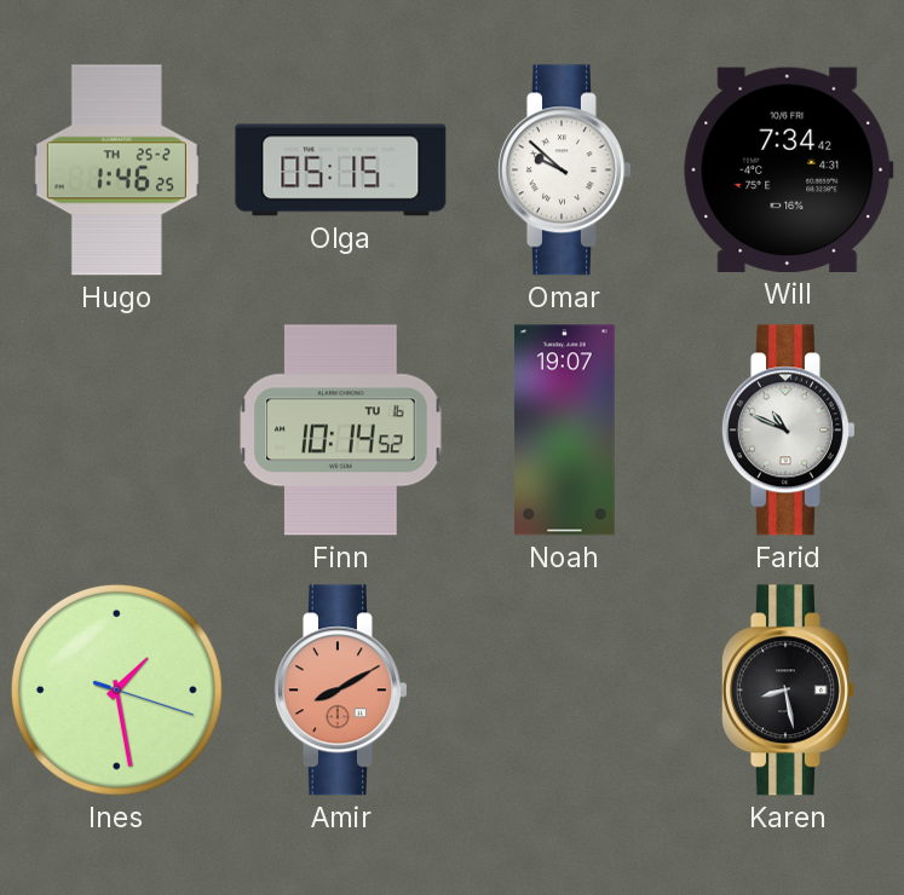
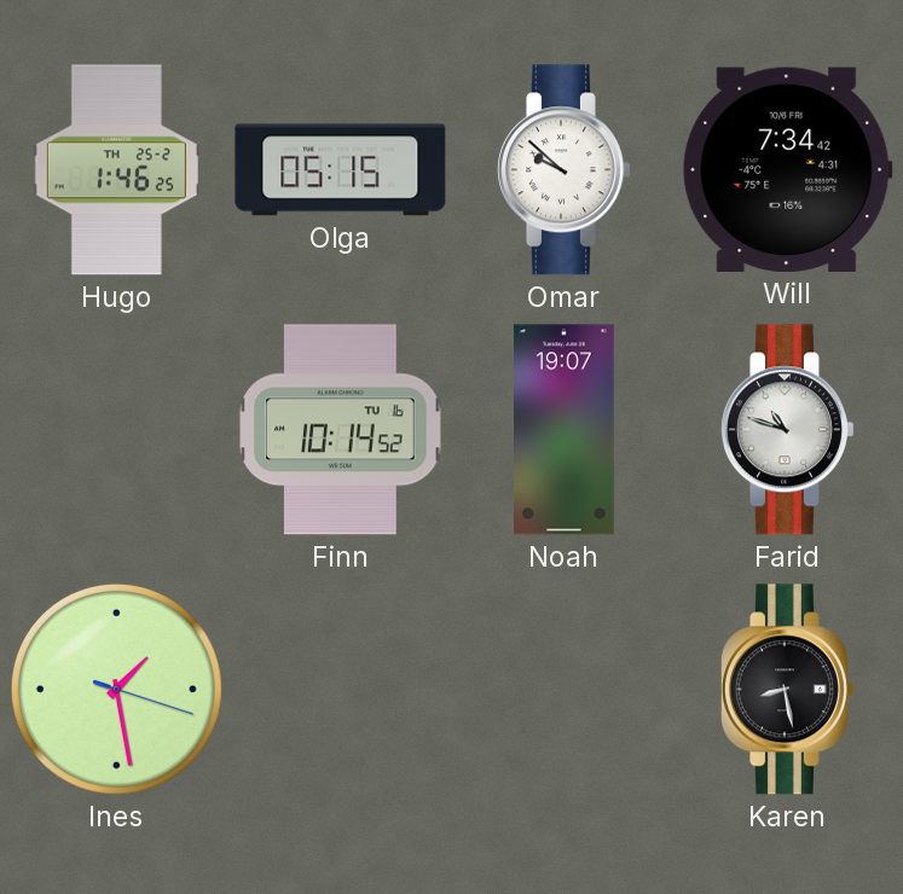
Farid: 10:49 -> 10:48 (787, 430)
Amir: 8:10 -> none (340, 691)
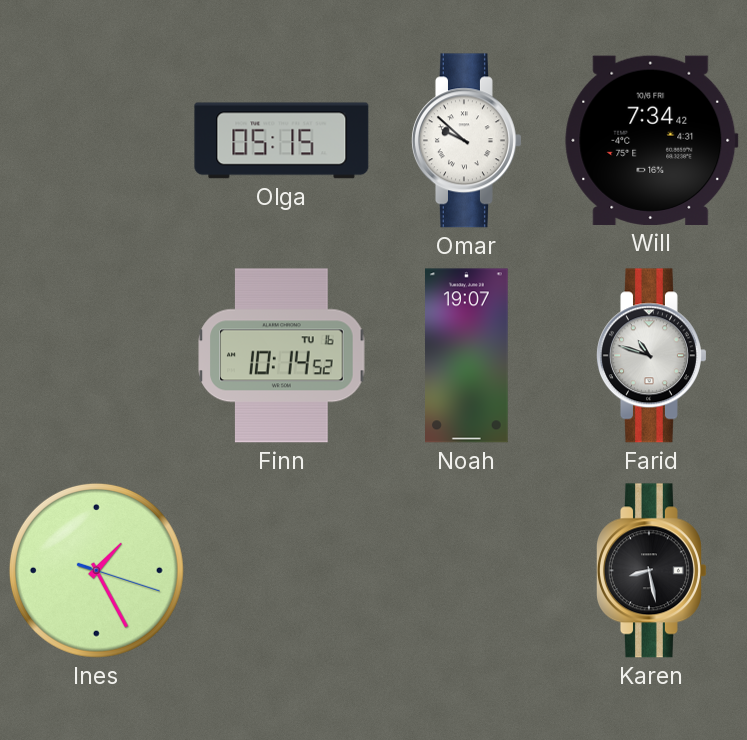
Hugo: 1:46 -> none (116, 170)
Ines: 1:28 -> 1:25 (96, 570)
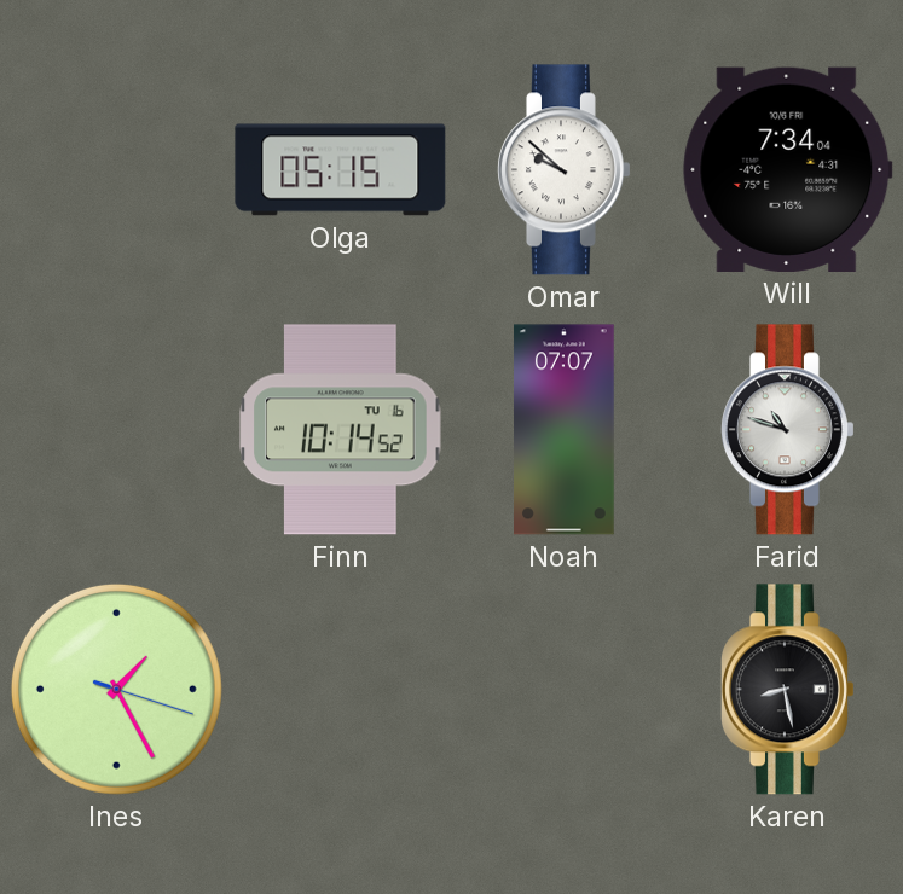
Will: 7:34:42 -> 7:34:04 (788, 169)
Noah: 19:07 -> 07:07 (565, 430)
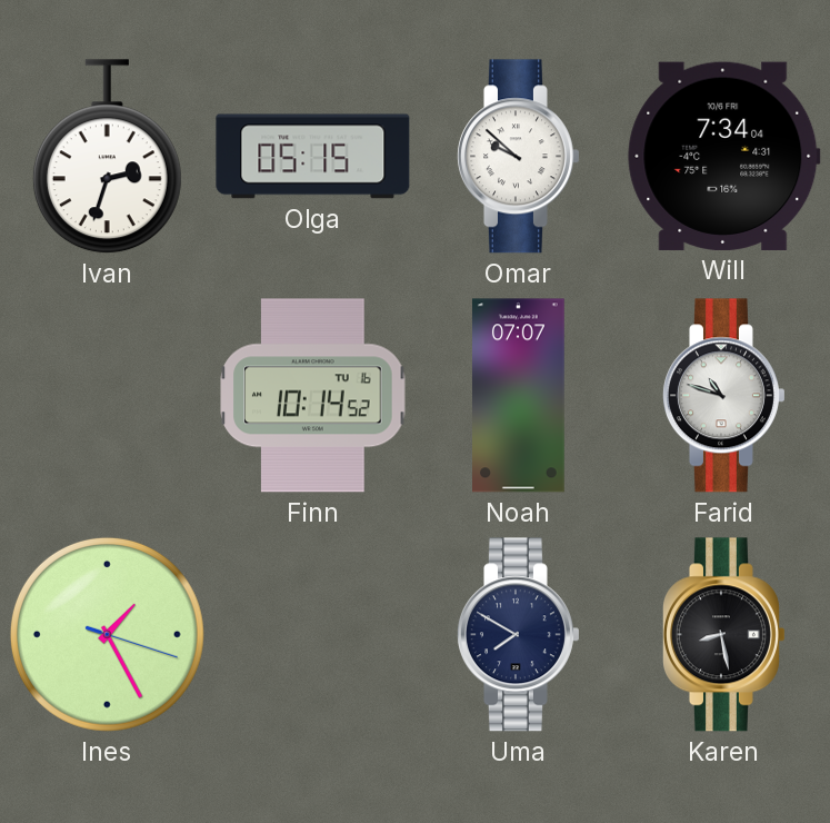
Ivan: none -> 2:33 (107, 157)
Uma: none -> 7:50 (518, 635)
